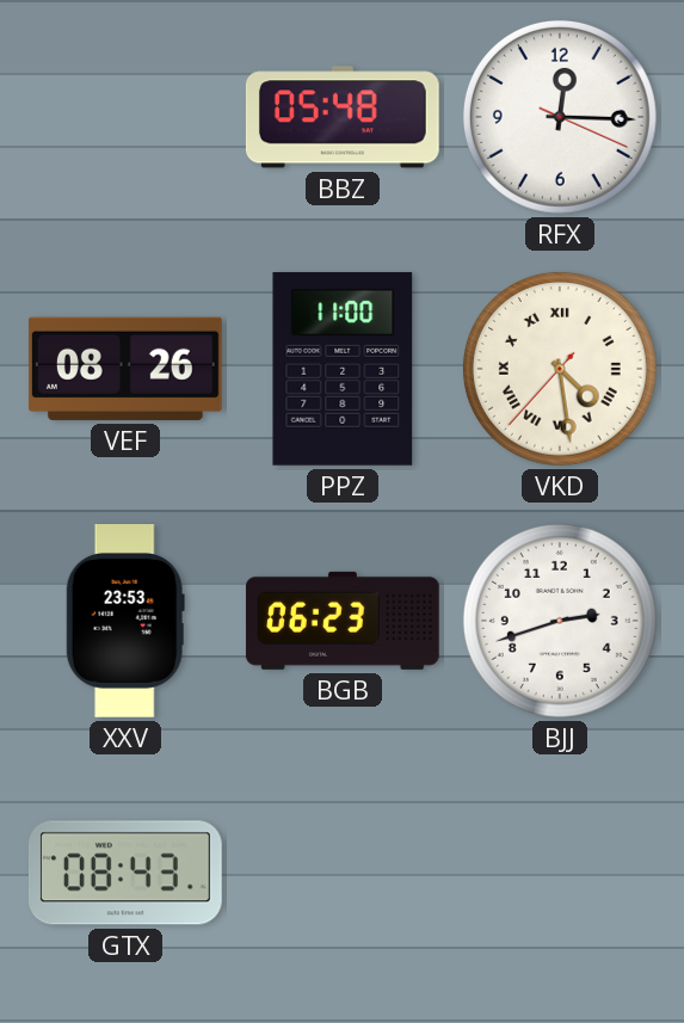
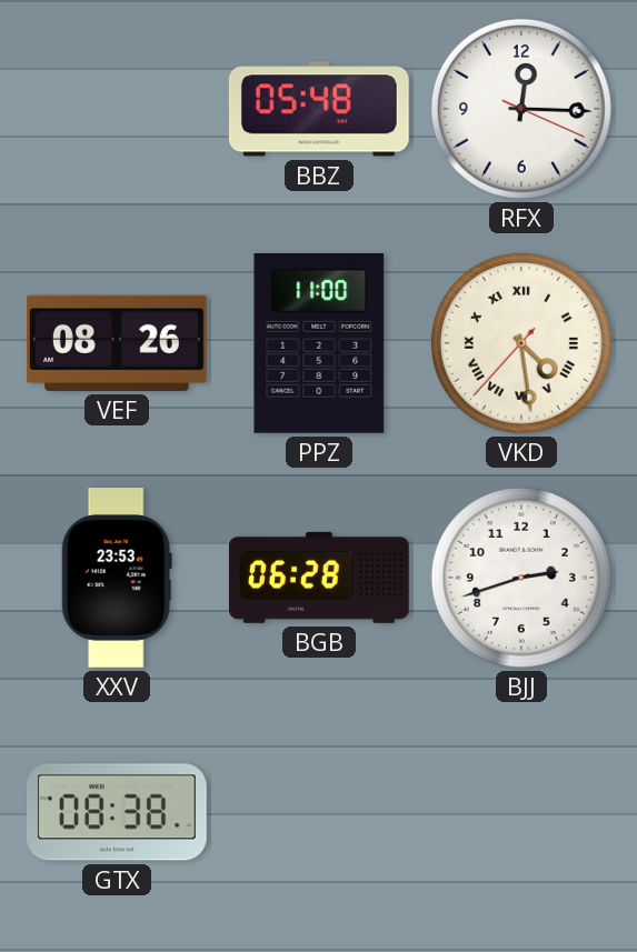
BGB: 06:23 -> 06:28 (319, 578)
GTX: 08:43 -> 08:38 (117, 812)
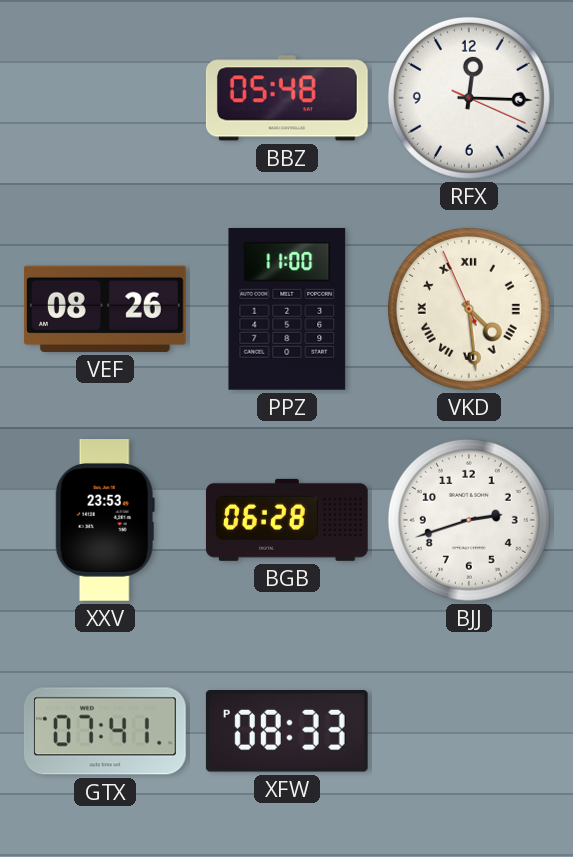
VKD: 4:28:37 -> 4:28:56 (469, 309)
GTX: 08:38 -> 07:41 (105, 731)
XFW: none -> 08:33 (287, 732)
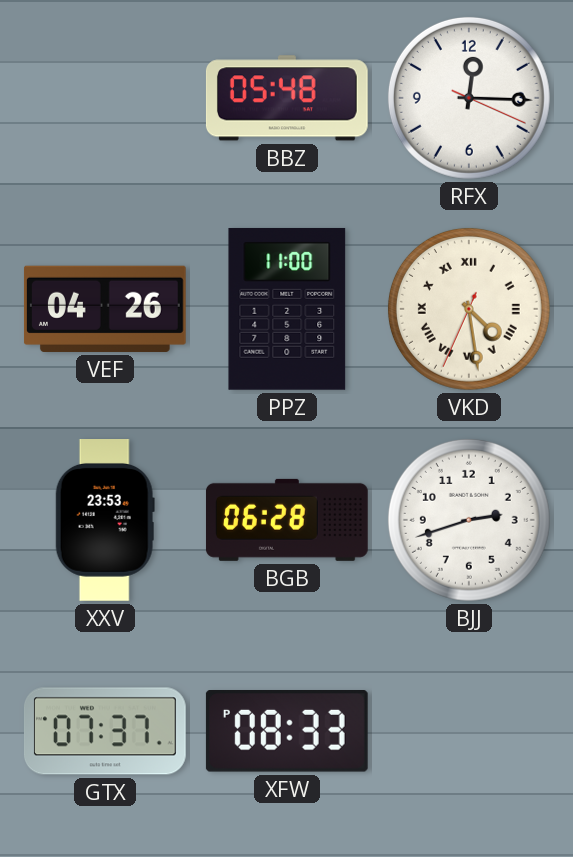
VEF: 08:26 -> 04:26 (105, 309)
VKD: 4:28:56 -> 4:28:34 (469, 309)
GTX: 07:41 -> 07:37 (105, 731)
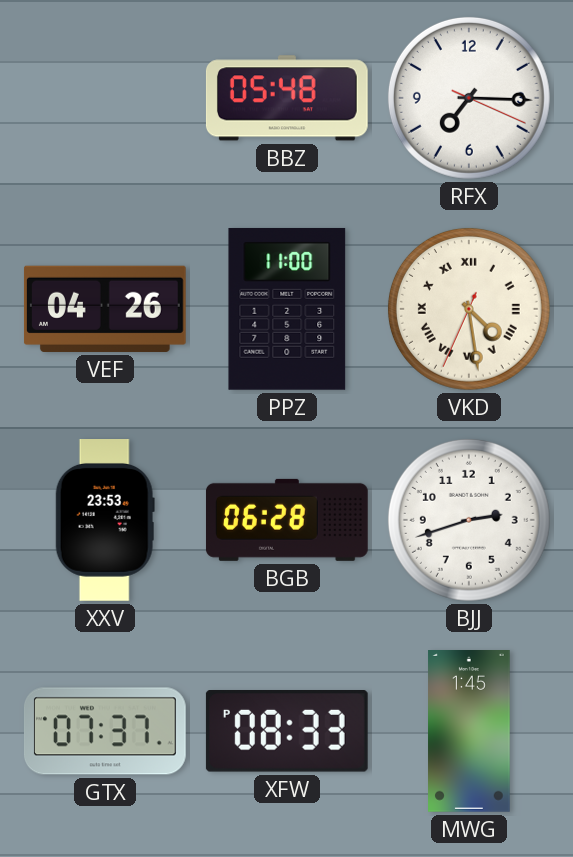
RFX: 12:15 -> 7:15 (469, 98)
MWG: none -> 1:45 (469, 732)
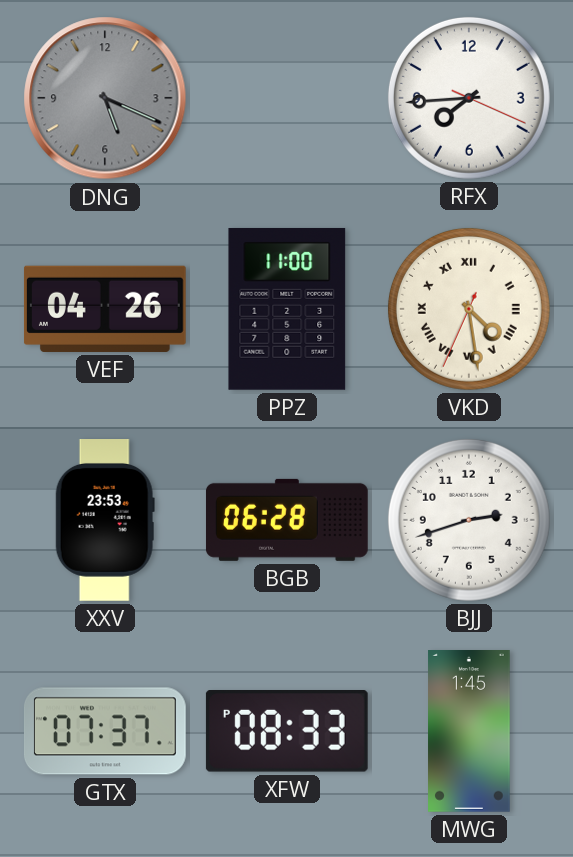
DNG: none -> 5:19 (105, 98)
BBZ: 05:48 -> none (287, 98)
RFX: 7:15 -> 7:44 (469, 98)
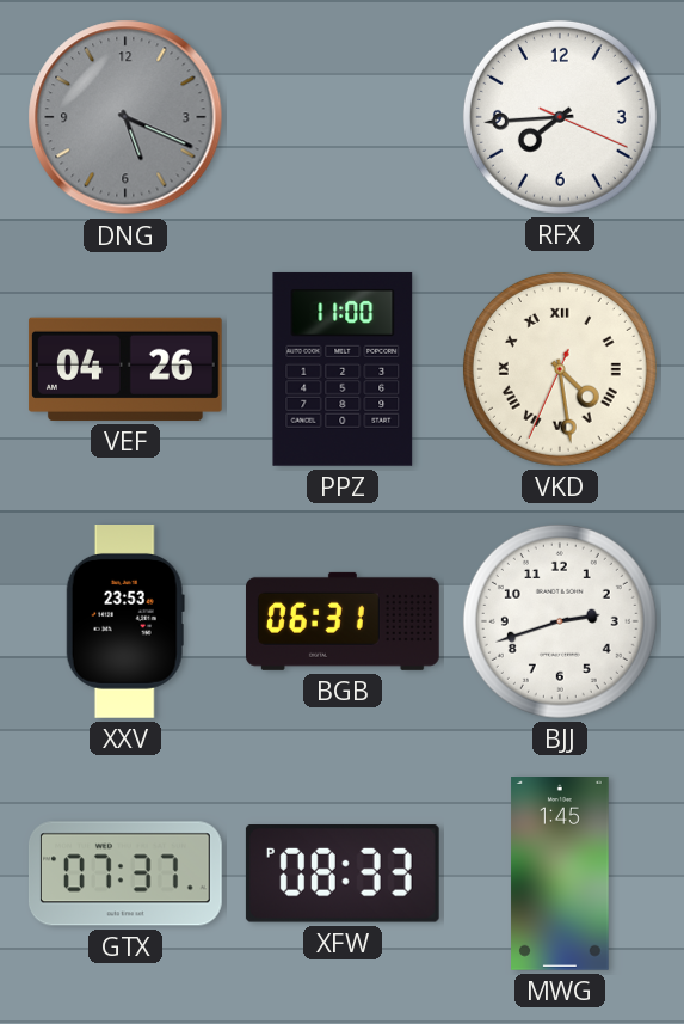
BGB: 06:28 -> 06:31 (343, 621)
